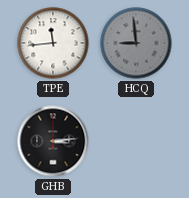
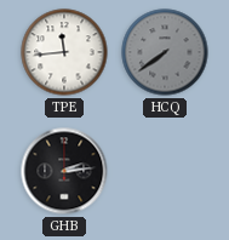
HCQ: 8:59 -> 7:39 (165, 52)
GHB: 3:14 -> 2:14 (64, 171)
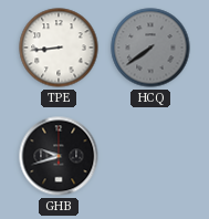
TPE: 11:44 -> 8:44 (59, 48)
GHB: 2:14 -> 9:42 (59, 156)
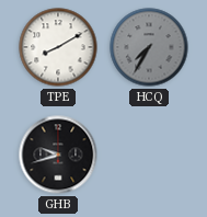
TPE: 8:44 -> 8:10 (58, 47)
HCQ: 7:39 -> 7:35 (149, 47)
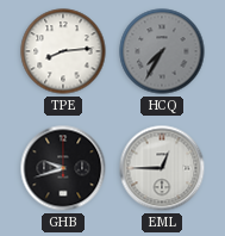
TPE: 8:10 -> 8:14 (63, 51)
EML: none -> 12:45 (162, 168)
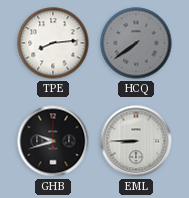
HCQ: 7:35 -> 7:39 (136, 43)
EML: 12:45 -> 8:45 (136, 141)
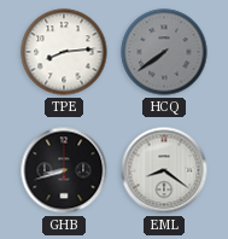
GHB: 9:42 -> 8:42 (64, 170)
EML: 8:45 -> 8:21 (164, 170)
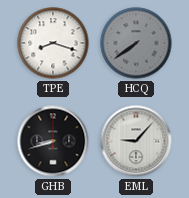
TPE: 8:14 -> 8:18 (53, 43)
EML: 8:21 -> 9:07 (136, 141)
